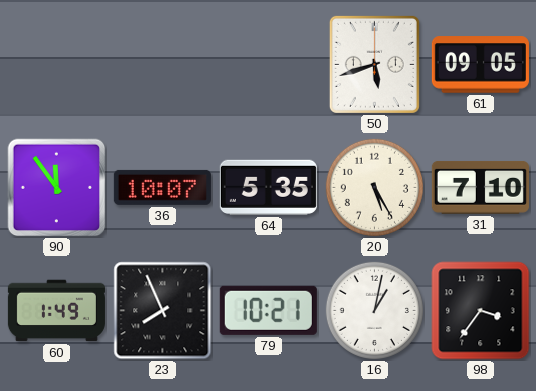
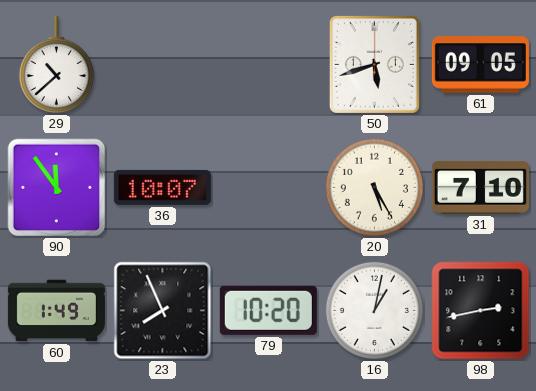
29: none -> 10:38 (56, 64)
64: 5:35 -> none (268, 187)
79: 10:21 -> 10:20 (268, 310)
98: 3:36 -> 2:43 (481, 311)
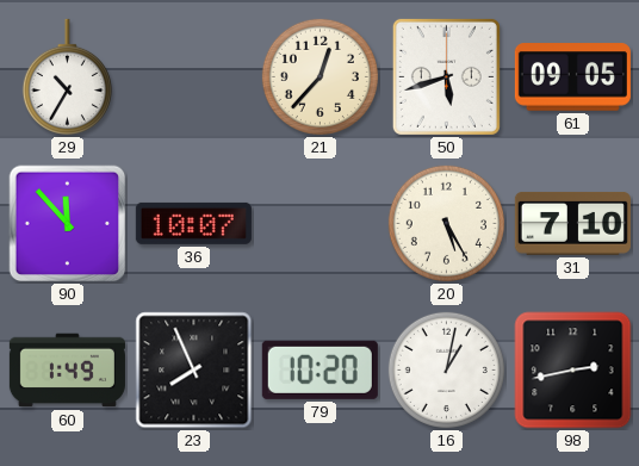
29: 10:38 -> 10:35 (67, 76)
21: none -> 12:37 (319, 76)
90: 11:54 -> 11:53 (68, 224)
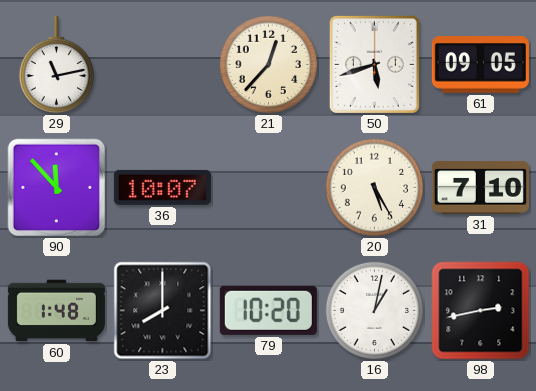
29: 10:35 -> 11:13 (56, 64)
60: 1:49 -> 1:48 (56, 311)
23: 7:56 -> 8:00 (163, 311)
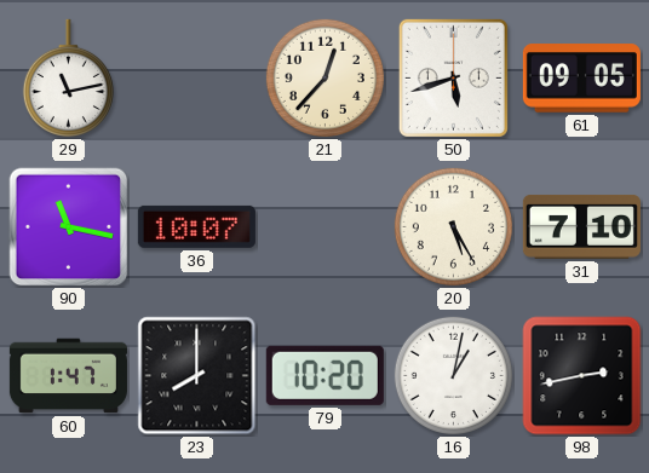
90: 11:53 -> 11:17 (69, 227)
60: 1:48 -> 1:47 (68, 376)
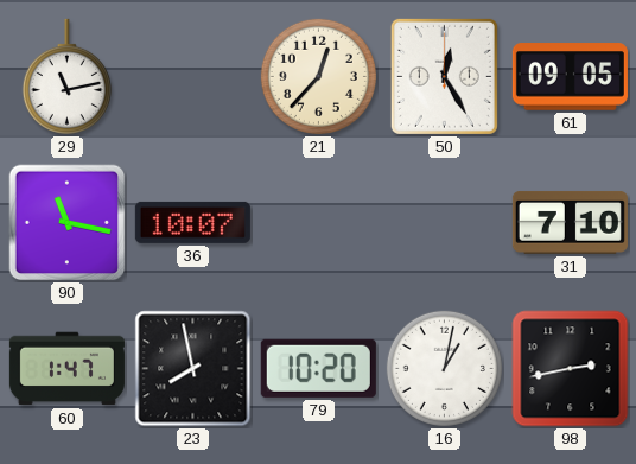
50: 5:42 -> 12:25 (444, 76)
20: 5:25 -> none (453, 226)
23: 8:00 -> 7:58 (193, 369)
